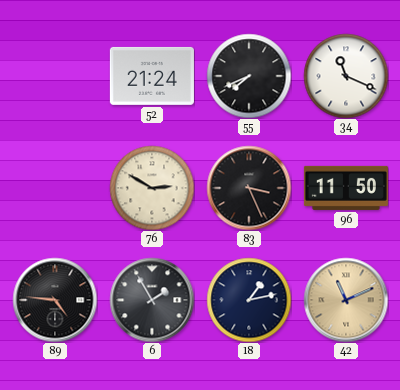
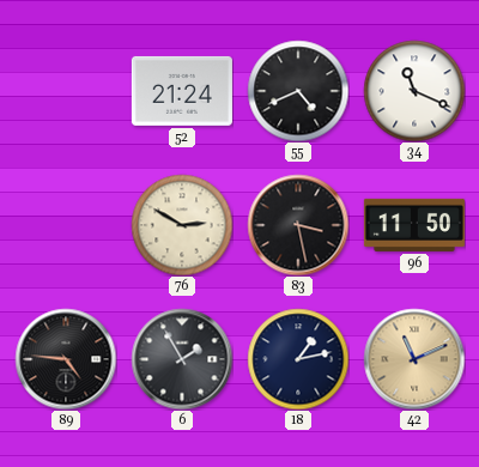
55: 7:41 -> 4:41 (298, 91)
83: 3:26 -> 3:28 (298, 225)
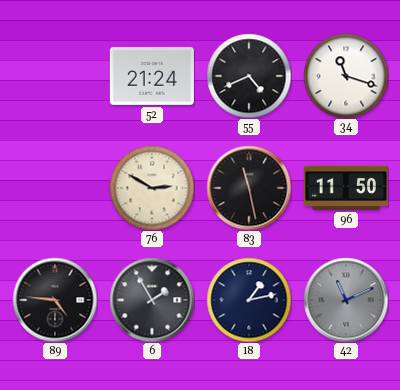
34: 11:19 -> 11:18 (346, 76)
83: 3:28 -> 11:28 (249, 188)
42 dial: champagne -> grey (346, 300)
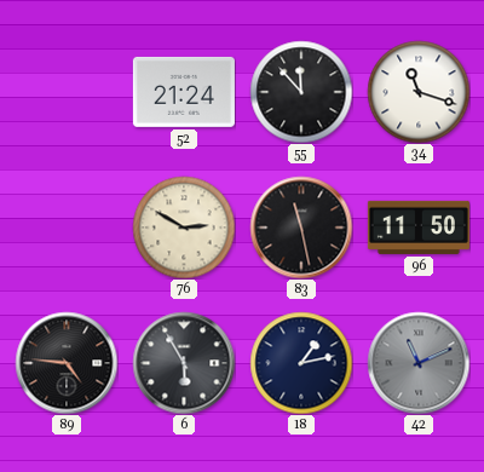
55: 4:41 -> 11:53 (301, 92)
6: 1:55 -> 5:55 (184, 363)
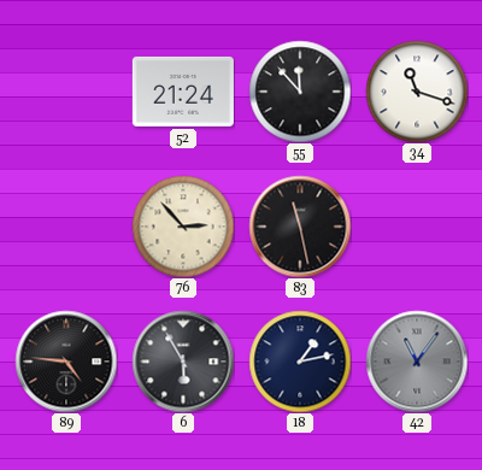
76: 2:50 -> 2:53 (183, 227)
96: 11:50 -> none (419, 228)
42: 11:11 -> 11:06 (417, 362)
